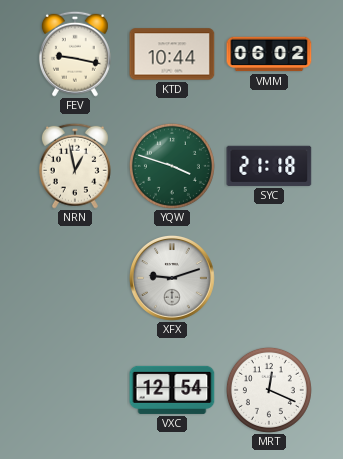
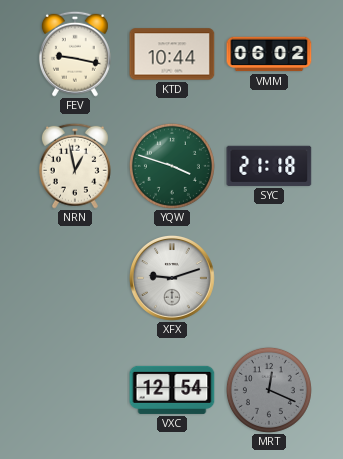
MRT dial: white -> grey (269, 390)
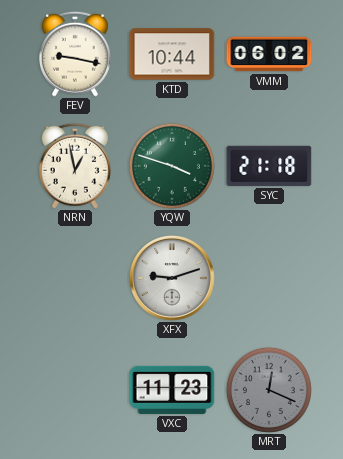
VXC: 12:54 -> 11:23 (172, 390)
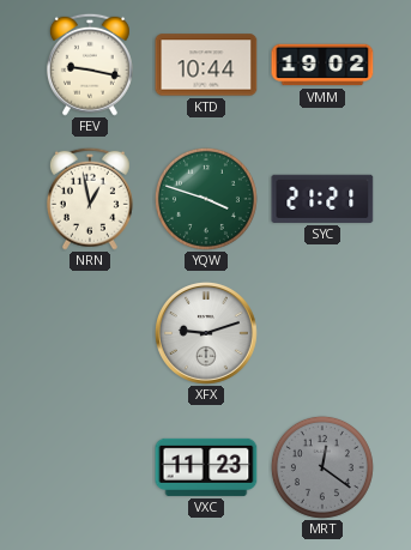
VMM: 06:02 -> 19:02 (322, 65)
SYC: 21:18 -> 21:21 (322, 199)
MRT: 12:19 -> 12:21 (322, 467)
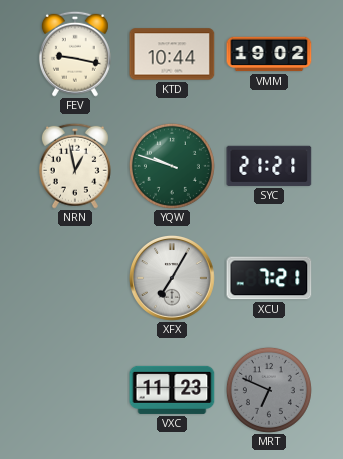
YQW: 3:48 -> 9:48 (172, 166)
XFX: 9:12 -> 7:05 (172, 278)
XCU: none -> 7:21 (269, 278)
MRT: 12:21 -> 6:49 (269, 390)
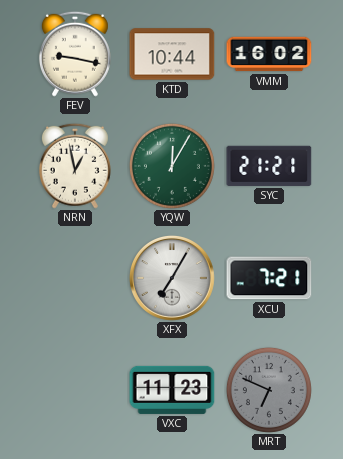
VMM: 19:02 -> 16:02 (269, 54)
YQW: 9:48 -> 12:05 (172, 166)
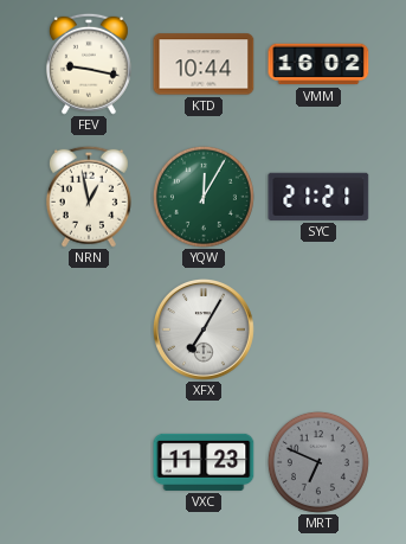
XCU: 7:21 -> none (269, 278)
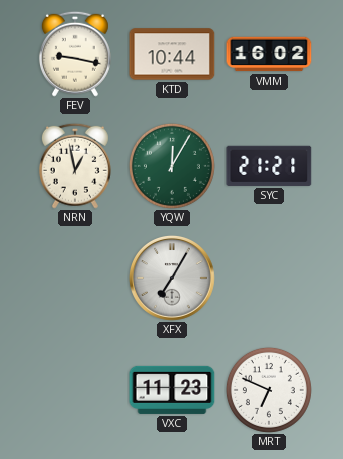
MRT dial: grey -> white (269, 390)
